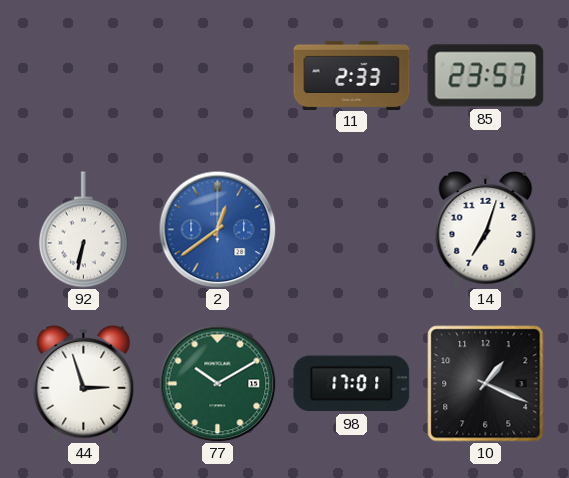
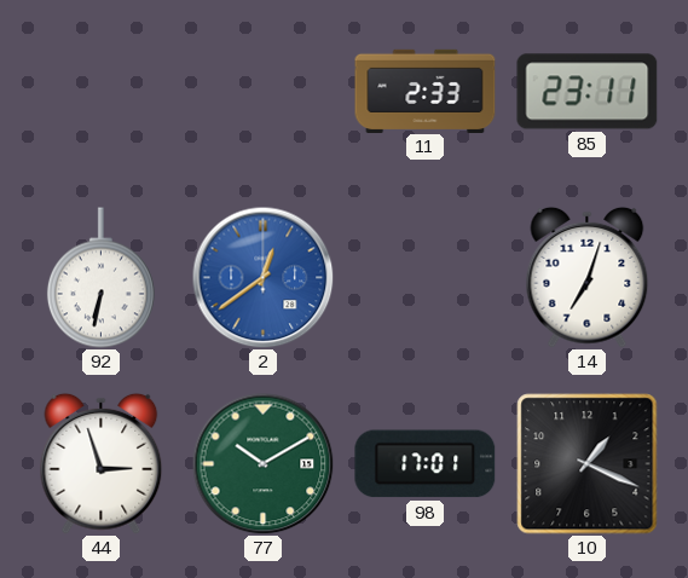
85: 23:57 -> 23:11 (588, 92)
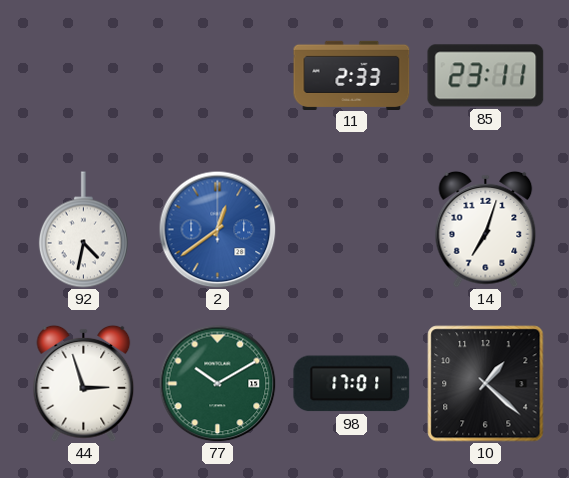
92: 6:32 -> 4:32 (83, 230)
10: 1:19 -> 1:22 (486, 384)
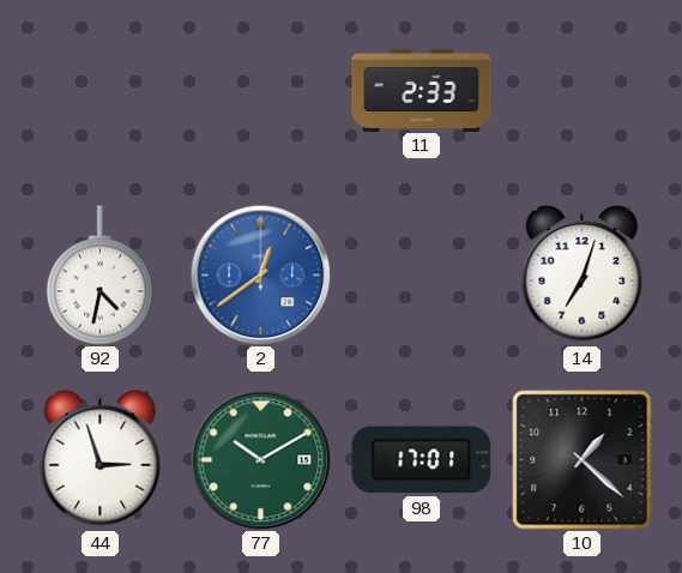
85: 23:11 -> none (486, 76)
